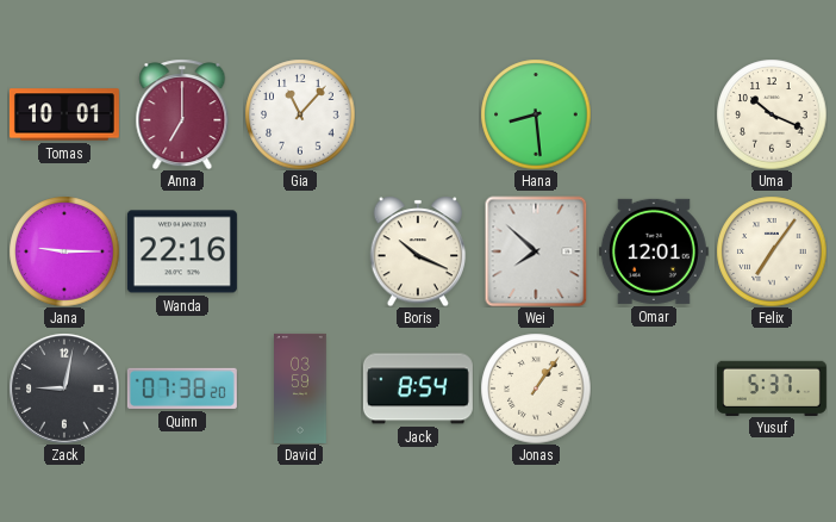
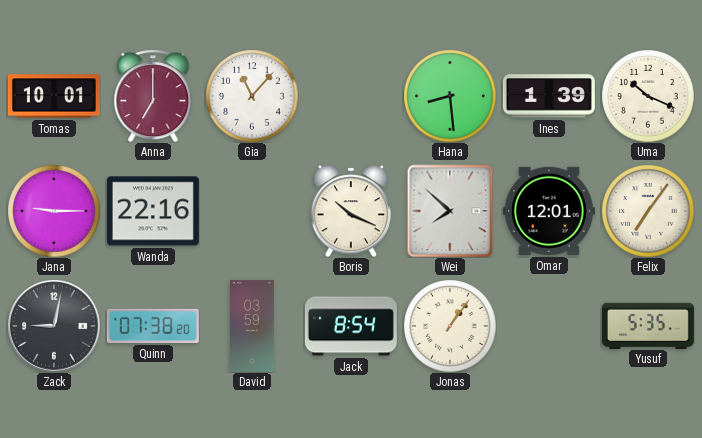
Ines: none -> 1:39 (549, 96)
Yusuf: 5:37 -> 5:35 (648, 325)
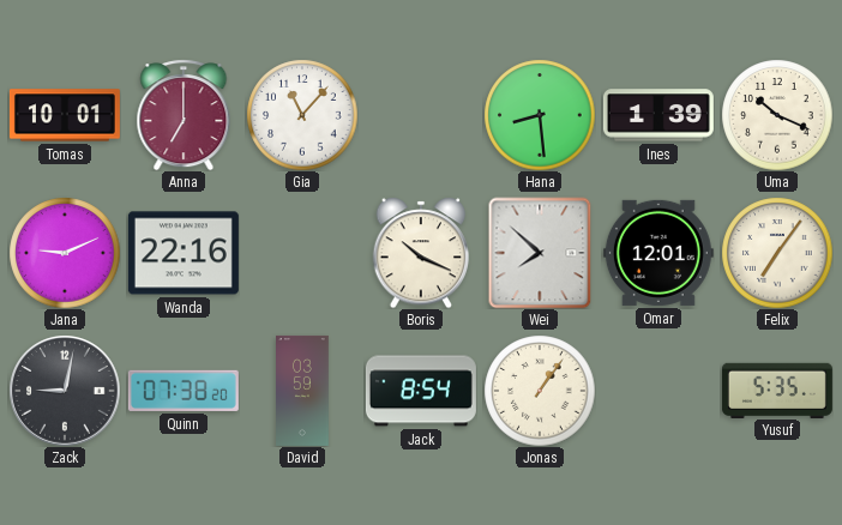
Jana: 9:15 -> 9:11 (65, 253)
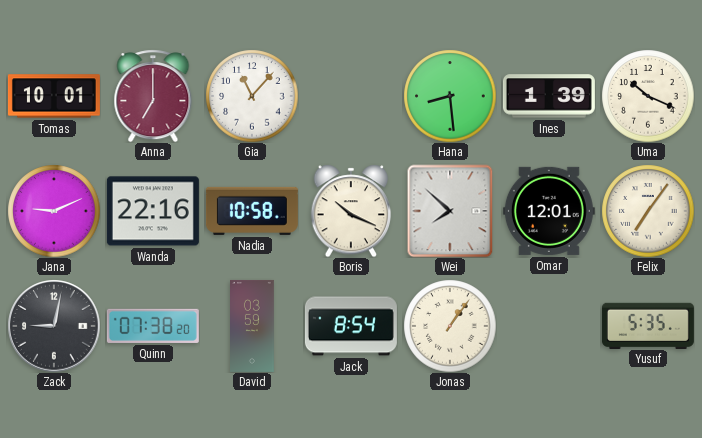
Nadia: none -> 10:58 (252, 211)
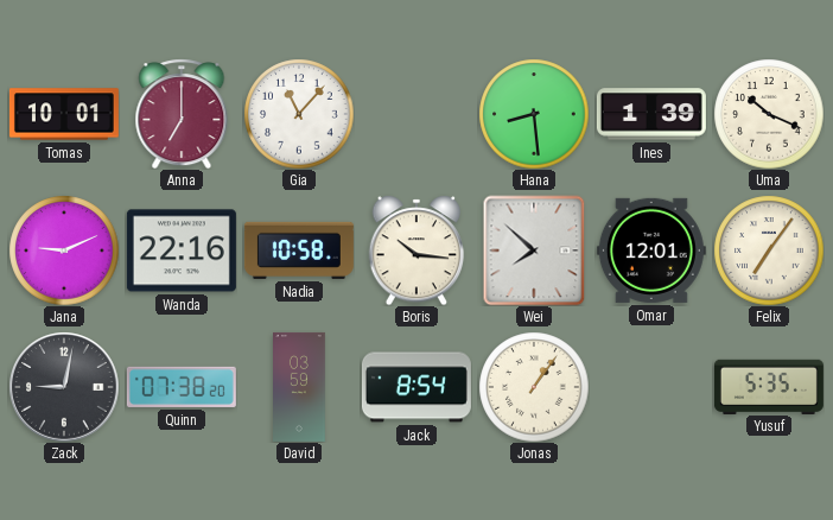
Boris: 10:19 -> 10:16 (416, 251)
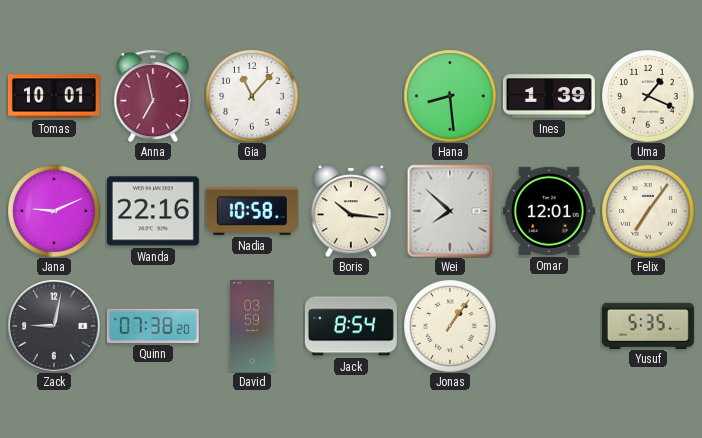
Anna: 7:00 -> 6:58 (153, 96)
Uma: 10:19 -> 1:19 (648, 96)
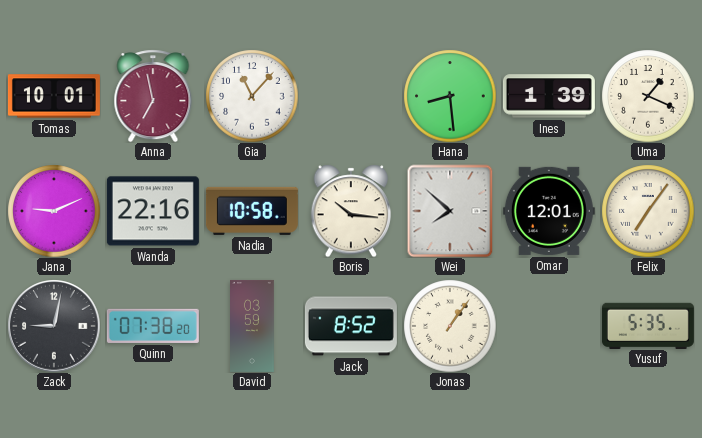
Jack: 8:54 -> 8:52 (351, 326)
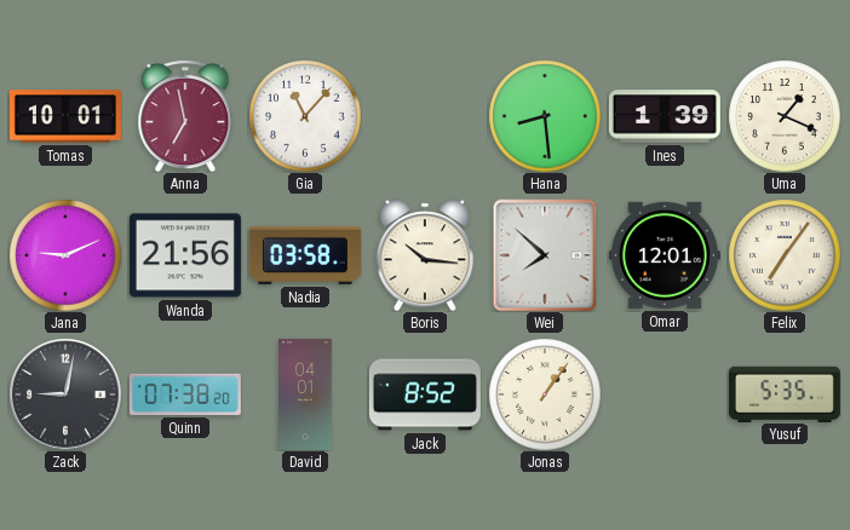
Wanda: 22:16 -> 21:56 (185, 255)
Nadia: 10:58 -> 03:58 (305, 255)
David: 03:59 -> 04:01 (306, 394)
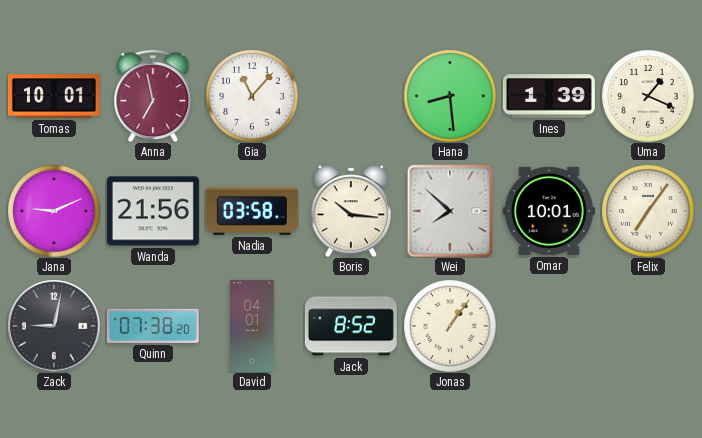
Omar: 12:01 -> 10:01 (549, 211)
Yusuf: 5:35 -> none (785, 393)
